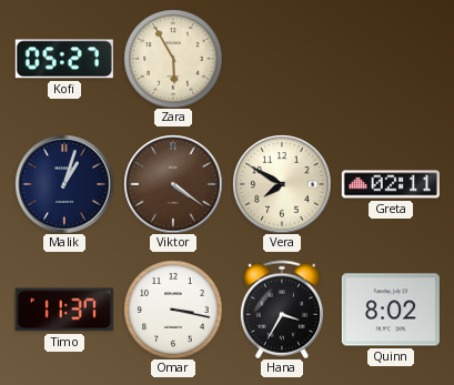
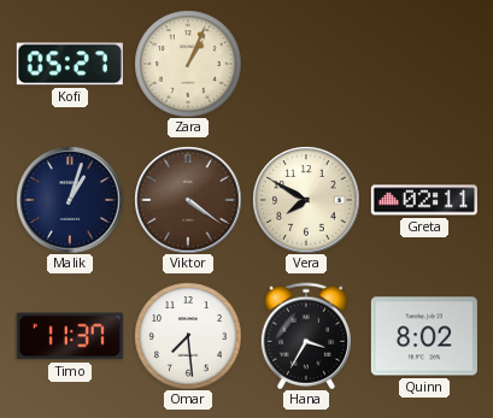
Zara: 5:55 -> 1:04 (188, 64)
Omar: 3:17 -> 7:29 (188, 336)
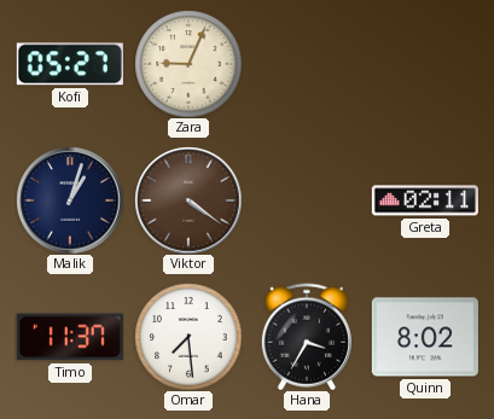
Zara: 1:04 -> 9:04 (188, 64)
Vera: 7:50 -> none (306, 200)
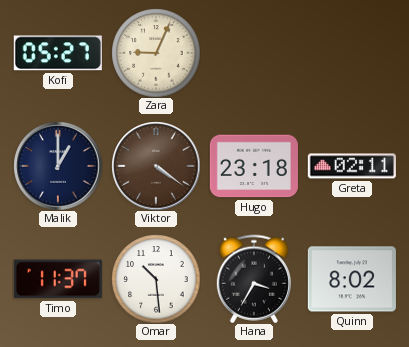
Malik: 1:03 -> 1:00 (58, 166)
Hugo: none -> 23:18 (254, 166)
Omar: 7:29 -> 10:29 (156, 279)
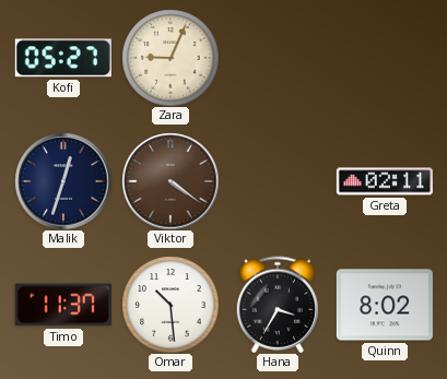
Malik: 1:00 -> 12:33 (63, 181)
Hugo: 23:18 -> none (254, 166)
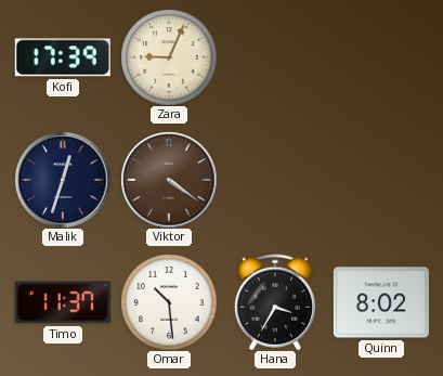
Kofi: 05:27 -> 17:39 (63, 57)
Greta: 02:11 -> none (385, 181)
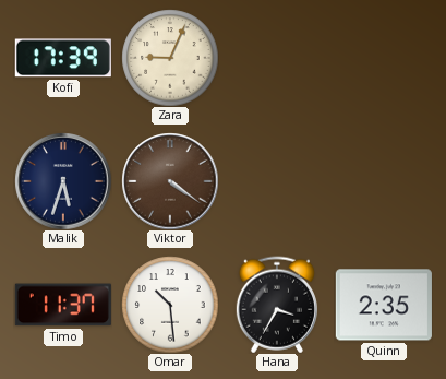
Malik: 12:33 -> 5:33 (63, 181)
Quinn: 8:02 -> 2:35 (384, 305)
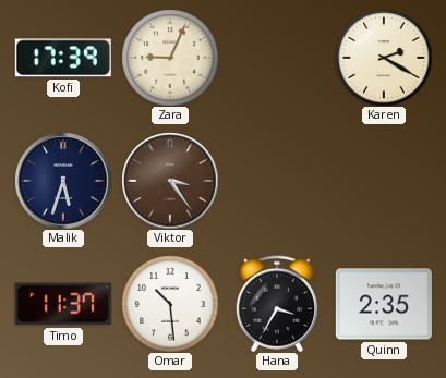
Karen: none -> 2:20 (384, 58)
Viktor: 4:21 -> 3:24 (170, 181)
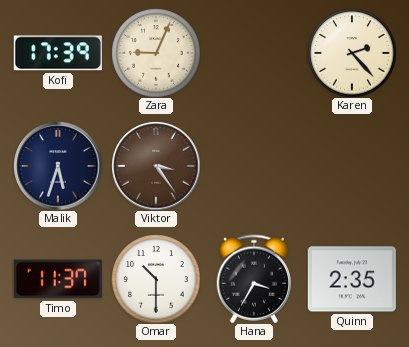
Karen: 2:20 -> 2:23 (352, 53)
Omar: 10:29 -> 10:30 (156, 279)
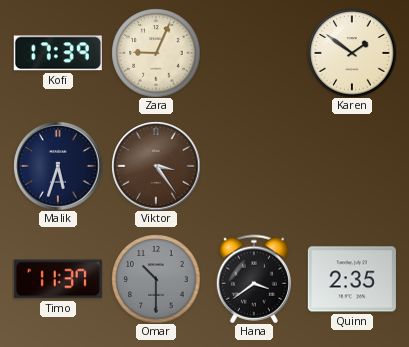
Karen: 2:23 -> 1:51 (352, 53)
Omar dial: white -> grey (156, 279)
Hana: 3:35 -> 3:39 (254, 279)
